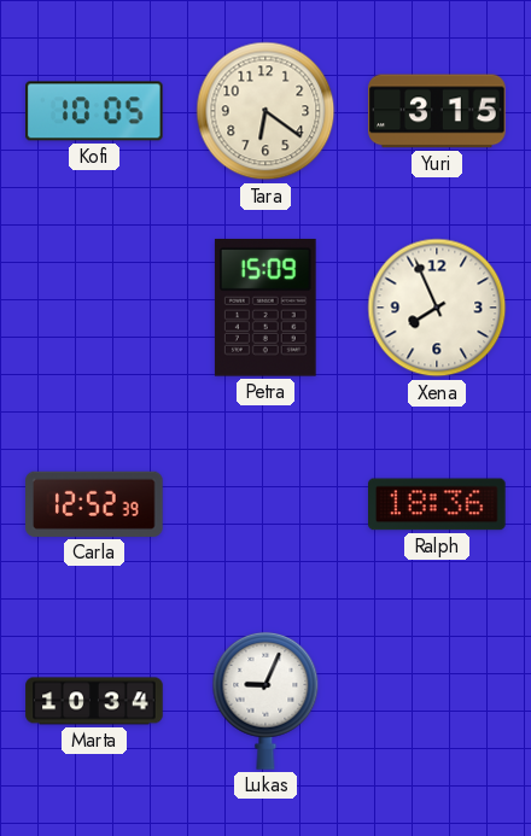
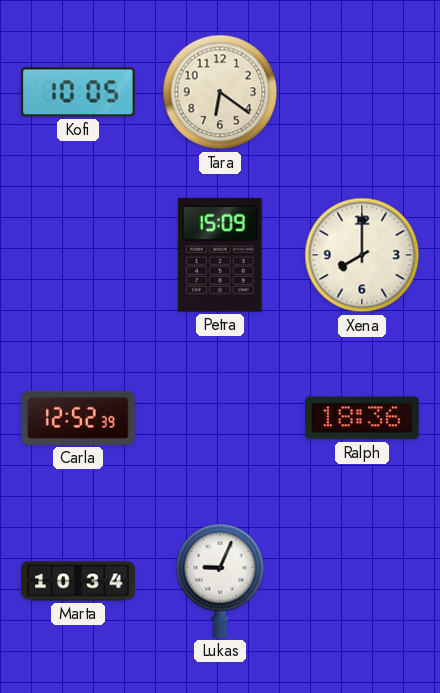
Yuri: 3:15 -> none (437, 111)
Xena: 7:56 -> 8:00 (362, 255)
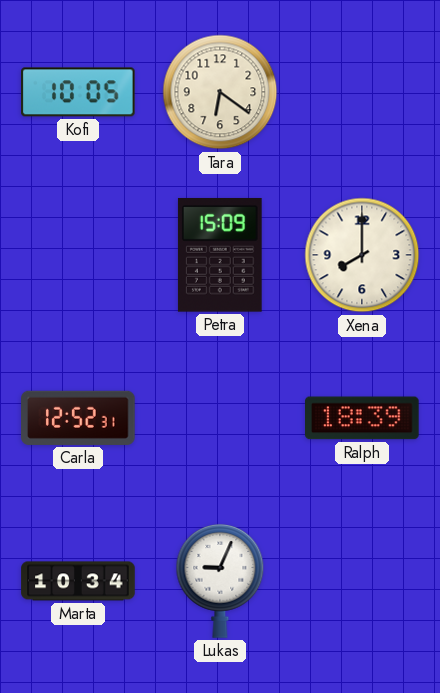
Carla: 12:52:39 -> 12:52:31 (78, 418)
Ralph: 18:36 -> 18:39 (363, 418)
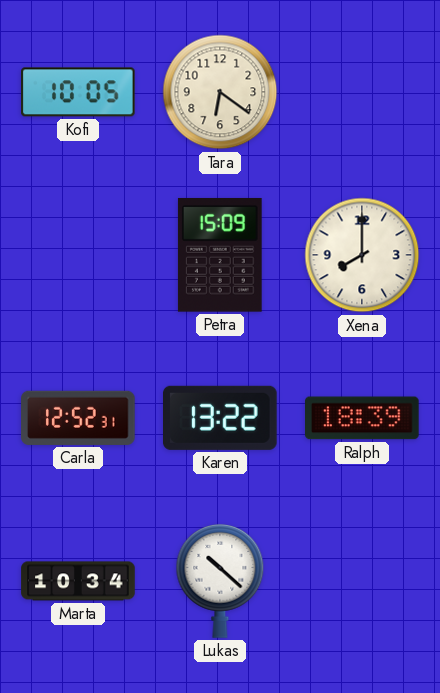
Karen: none -> 13:22 (221, 418)
Lukas: 9:04 -> 10:22 (220, 581)
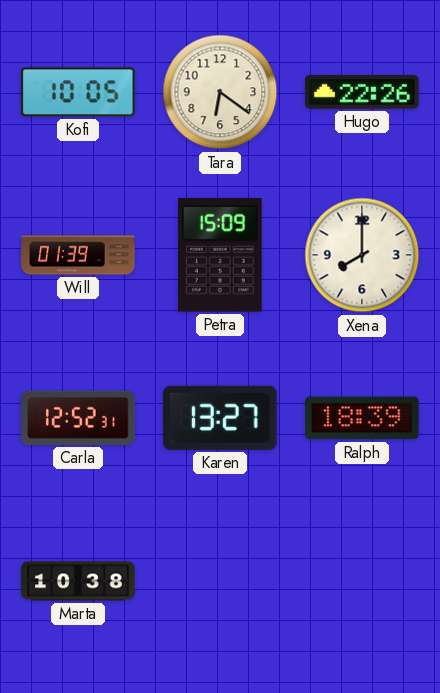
Hugo: none -> 22:26 (362, 93)
Will: none -> 01:39 (78, 255)
Karen: 13:22 -> 13:27 (221, 418)
Marta: 10:34 -> 10:38 (78, 581)
Lukas: 10:22 -> none (220, 581)
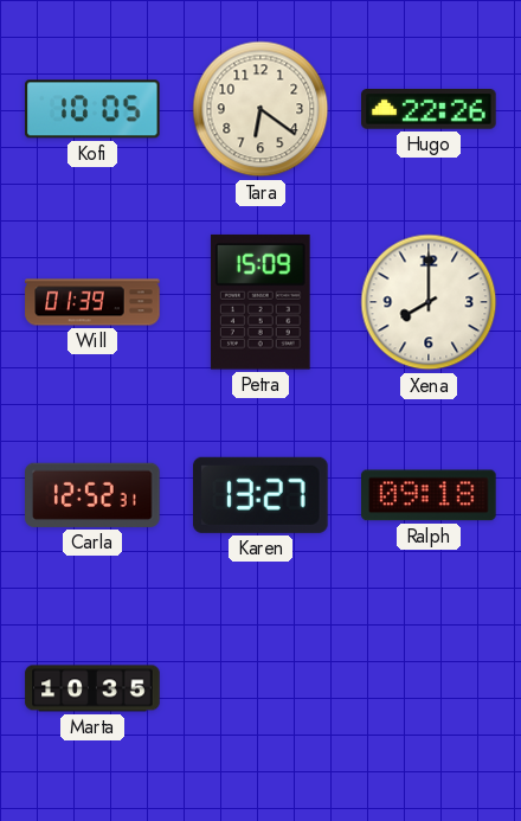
Ralph: 18:39 -> 09:18 (430, 495)
Marta: 10:38 -> 10:35 (92, 688)
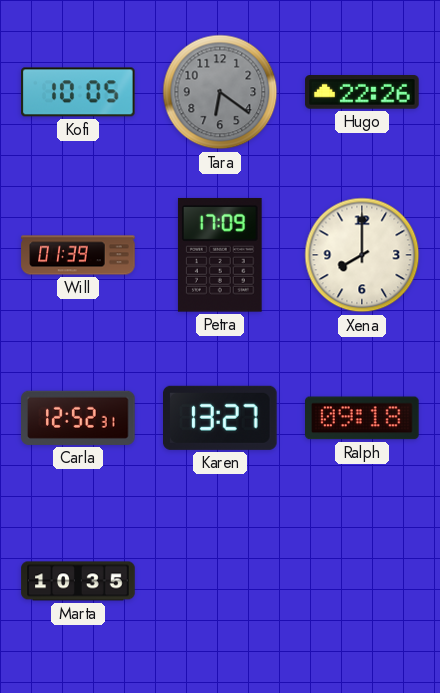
Tara dial: cream -> grey (220, 92)
Petra: 15:09 -> 17:09 (220, 255)
